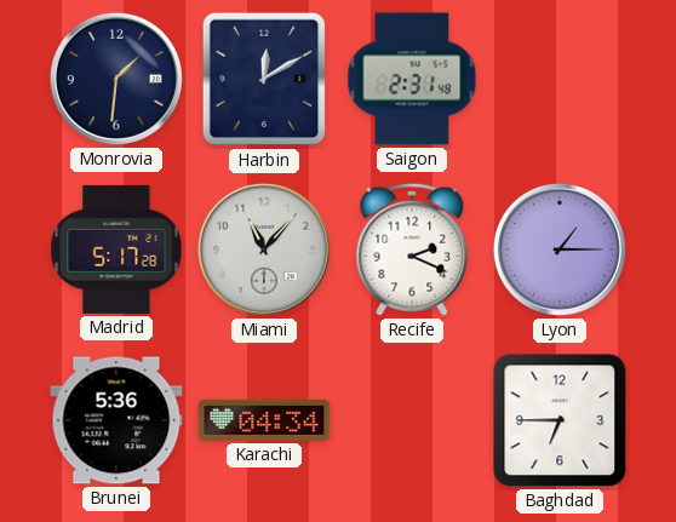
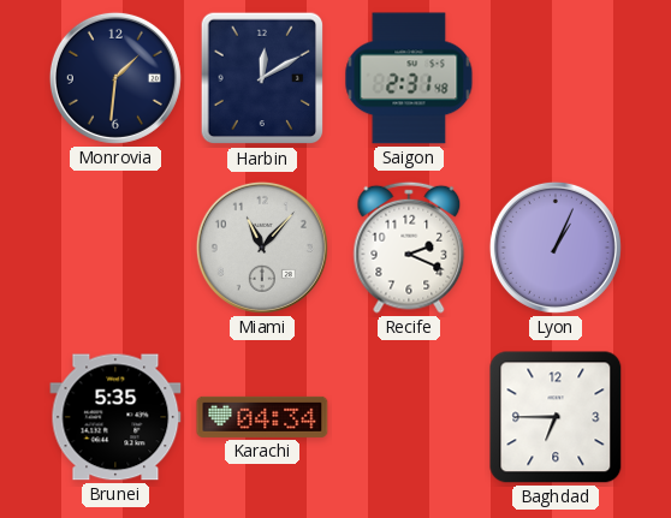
Madrid: 5:17 -> none (116, 249)
Lyon: 1:15 -> 1:04 (556, 248)
Brunei: 5:36 -> 5:35 (115, 417)
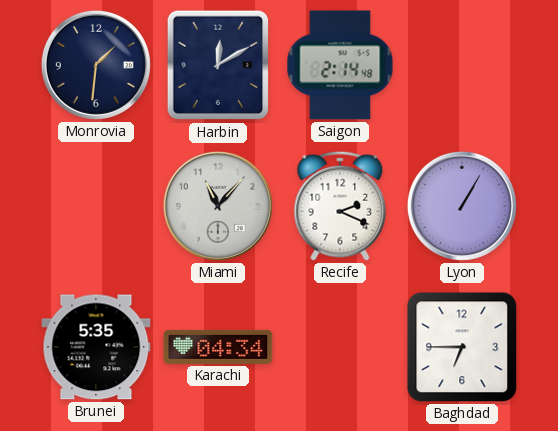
Saigon: 2:31 -> 2:14 (340, 65)
Lyon: 1:04 -> 1:05 (462, 206)
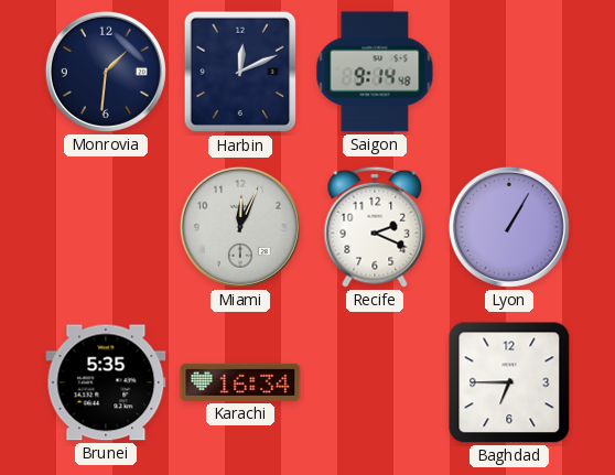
Harbin: 12:10 -> 12:11 (240, 72)
Saigon: 2:14 -> 9:14 (375, 72)
Miami: 11:07 -> 12:04 (240, 227)
Karachi: 04:34 -> 16:34 (240, 382)
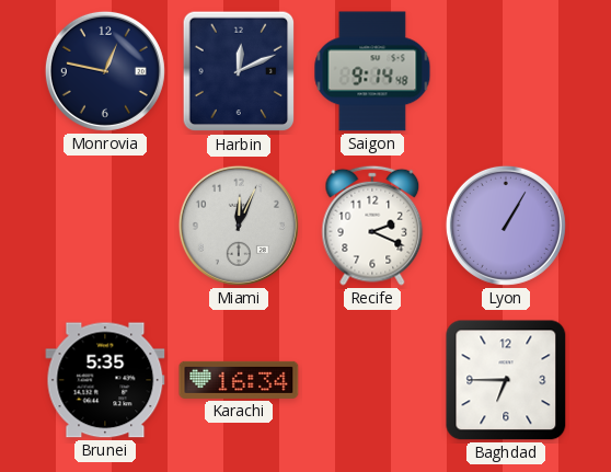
Monrovia: 1:31 -> 12:47 (105, 71)
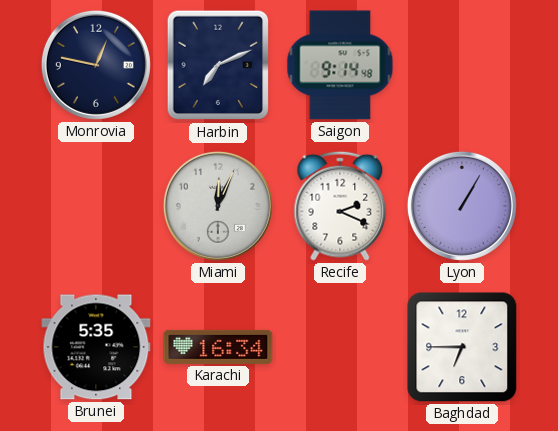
Harbin: 12:11 -> 7:11 (218, 65)
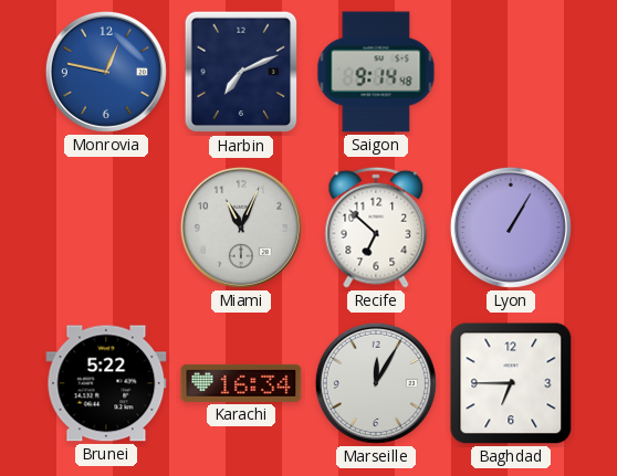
Monrovia dial: navy -> blue (106, 72)
Miami: 12:04 -> 11:04 (241, 228)
Recife: 2:19 -> 6:52 (376, 228)
Brunei: 5:35 -> 5:22 (106, 383)
Marseille: none -> 12:05 (376, 383)
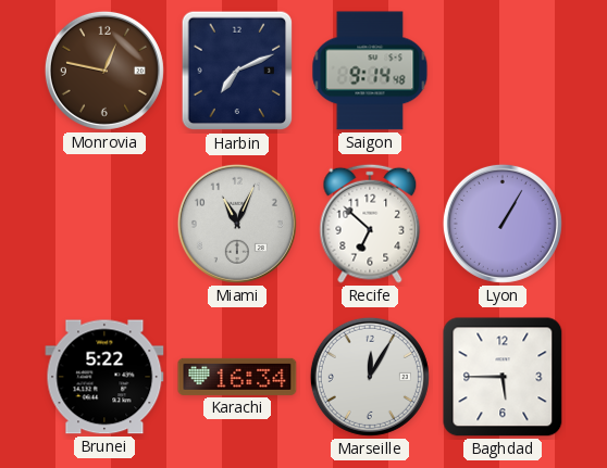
Monrovia dial: blue -> brown (104, 71)
Baghdad: 6:45 -> 5:45 (503, 377)
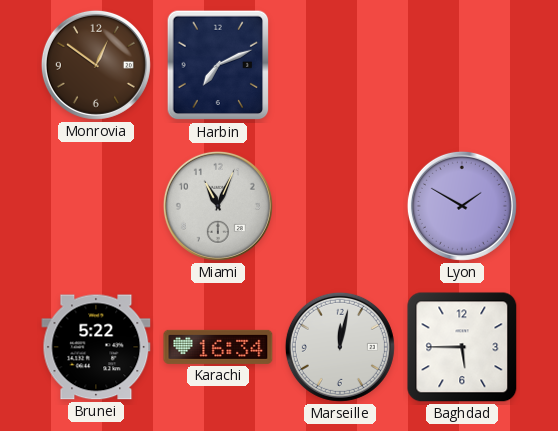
Monrovia: 12:47 -> 12:51 (96, 65)
Saigon: 9:14 -> none (370, 71)
Recife: 6:52 -> none (370, 224)
Lyon: 1:05 -> 1:50 (462, 206)
Marseille: 12:05 -> 12:02 (340, 347)
